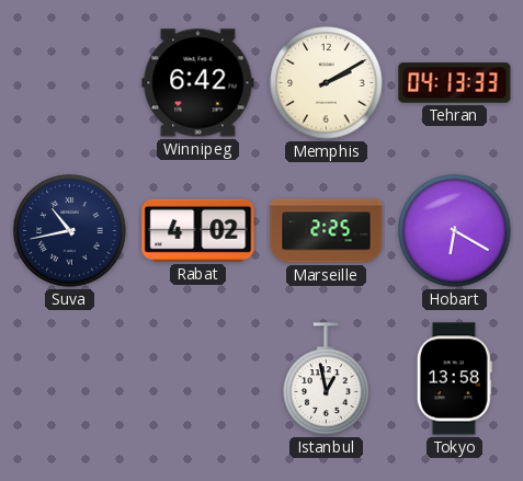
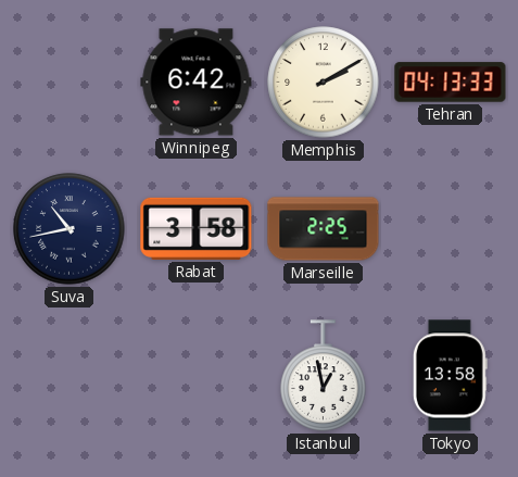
Rabat: 4:02 -> 3:58 (197, 228)
Hobart: 6:20 -> none (455, 231)
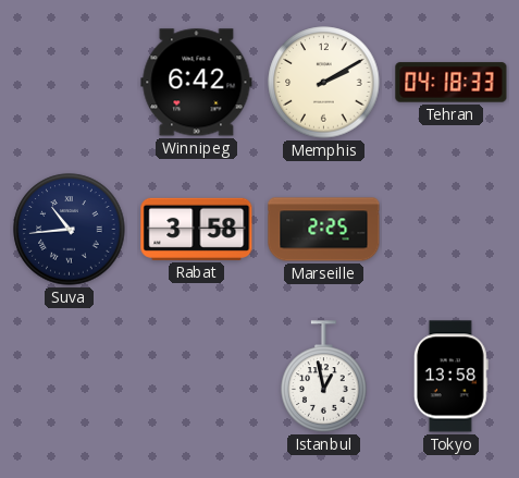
Tehran: 04:13 -> 04:18 (452, 83)
Suva: 10:43 -> 10:44 (70, 230)
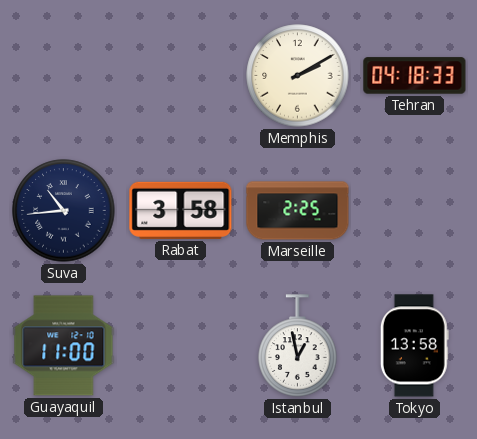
Winnipeg: 6:42 -> none (197, 83)
Guayaquil: none -> 11:00 (64, 346)
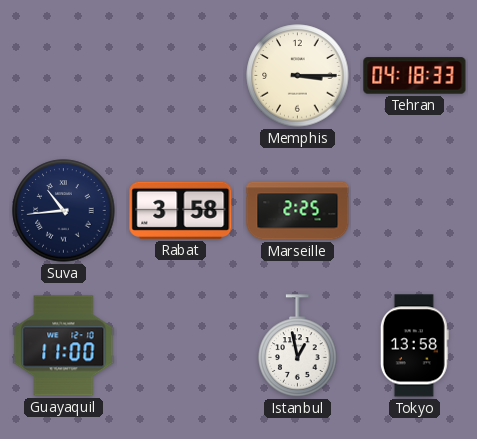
Memphis: 2:10 -> 3:15 (298, 76)
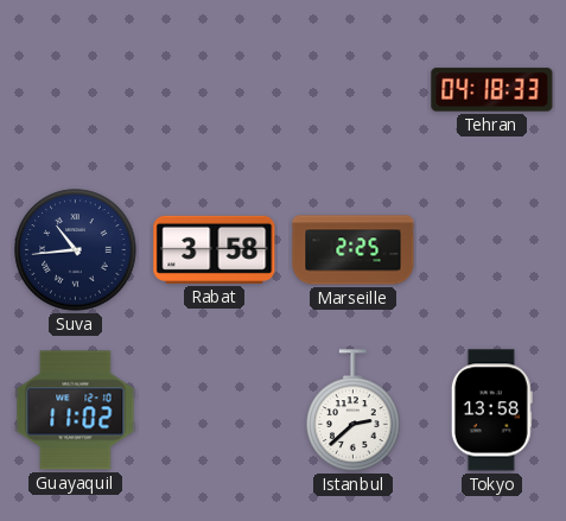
Memphis: 3:15 -> none (298, 76)
Guayaquil: 11:00 -> 11:02 (76, 411)
Istanbul: 12:58 -> 2:38 (354, 411)
